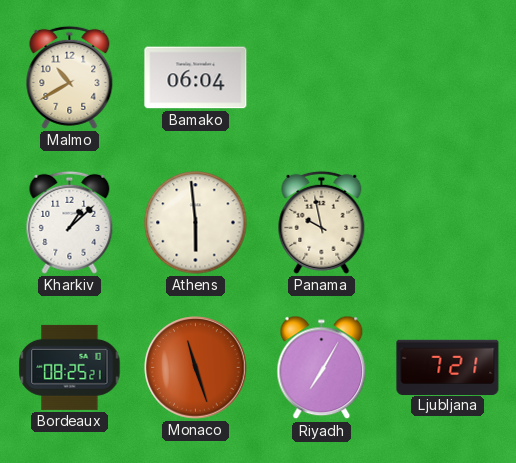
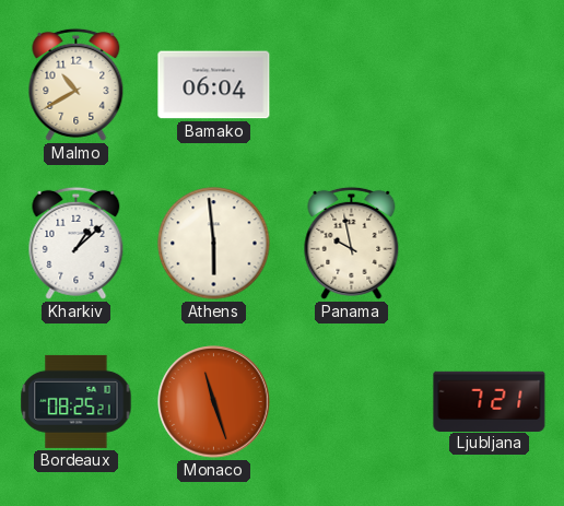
Riyadh: 7:05 -> none (322, 368)
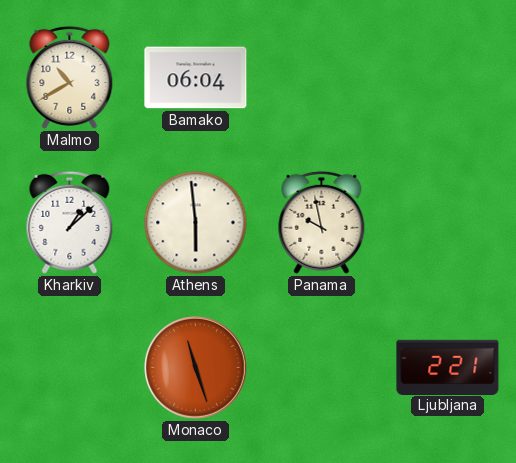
Bordeaux: 08:25 -> none (77, 401)
Ljubljana: 7:21 -> 2:21 (448, 367)
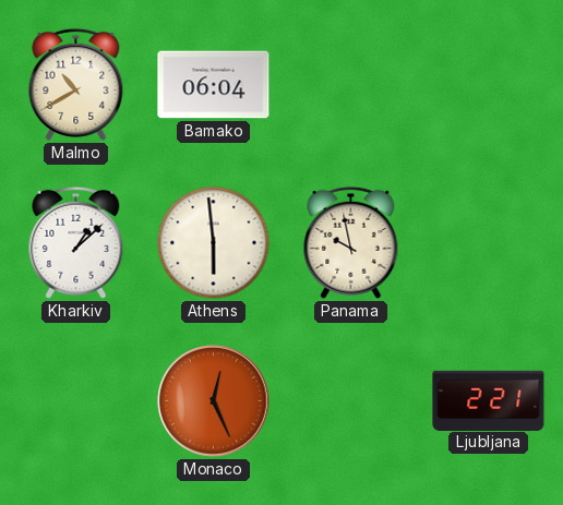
Monaco: 11:27 -> 12:26 (214, 401)
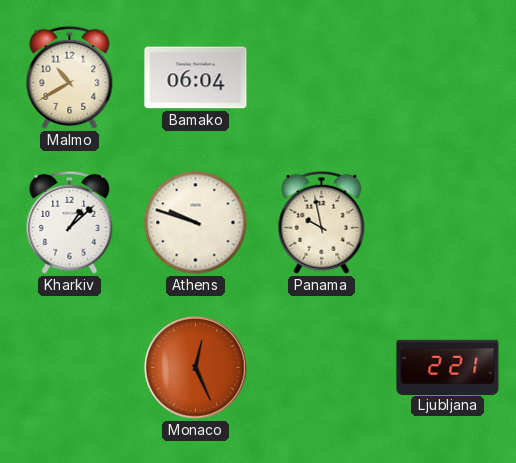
Athens: 5:59 -> 9:48 (196, 223)
